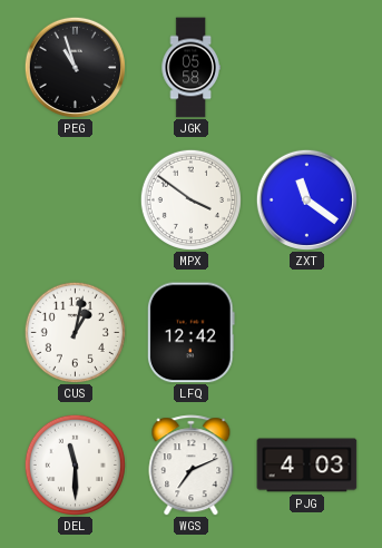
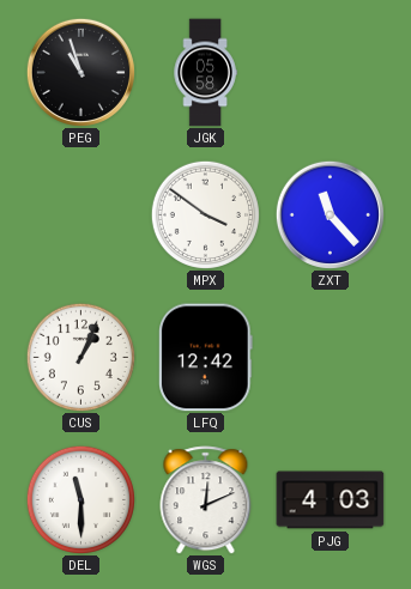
ZXT: 11:21 -> 11:23 (330, 214)
CUS: 1:02 -> 1:04 (80, 357)
WGS: 7:11 -> 12:11 (206, 500)
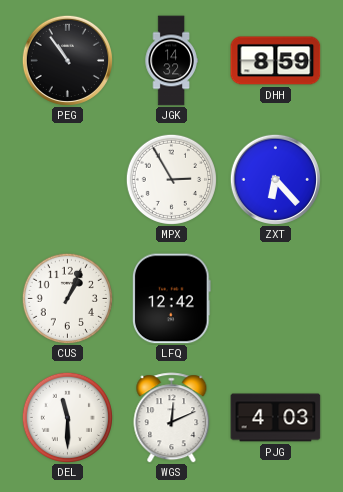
PEG: 10:57 -> 10:54 (67, 60)
JGK: 05:58 -> 14:32 (171, 61)
DHH: none -> 8:59 (276, 61)
MPX: 3:51 -> 2:55 (171, 179)
ZXT: 11:23 -> 6:23 (275, 179)
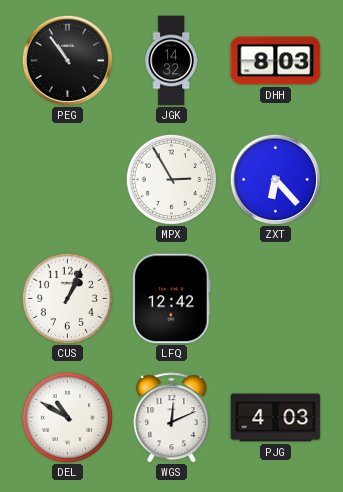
DHH: 8:59 -> 8:03 (276, 61)
DEL: 11:30 -> 10:50 (67, 417)
